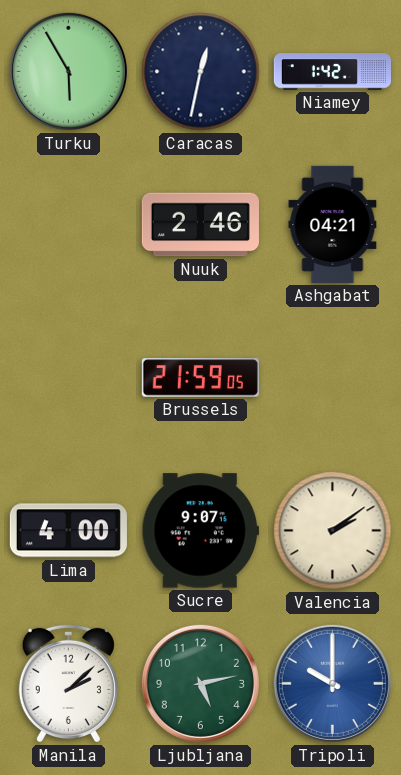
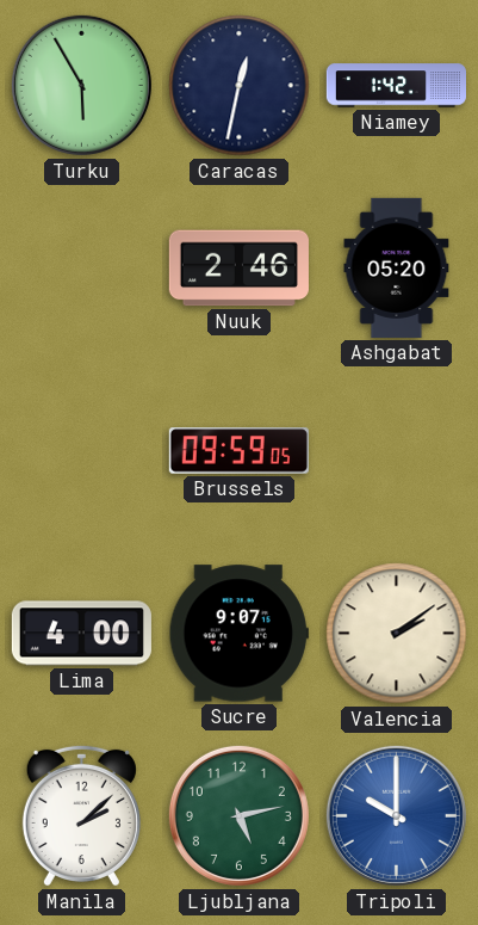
Ashgabat: 04:21 -> 05:20 (397, 267)
Brussels: 21:59 -> 09:59 (238, 451)
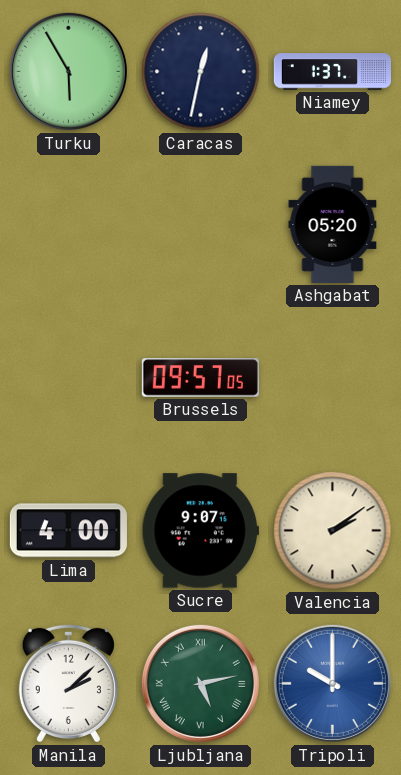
Niamey: 1:42 -> 1:37 (332, 72)
Nuuk: 2:46 -> none (238, 269)
Brussels: 09:59 -> 09:57 (200, 378)
Ljubljana numerals: Arabic -> Roman (200, 683)
